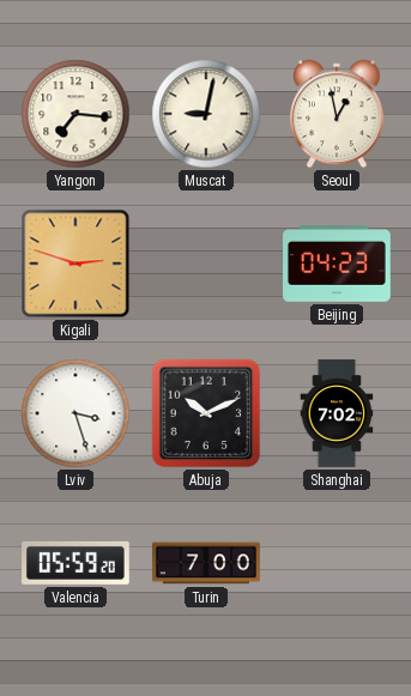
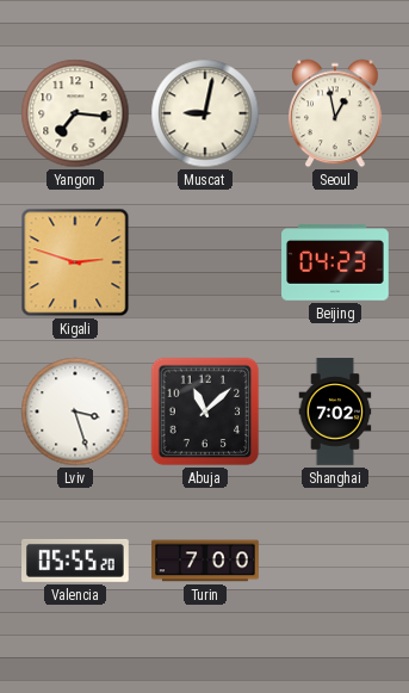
Abuja: 10:11 -> 11:08 (205, 412)
Valencia: 05:59 -> 05:55 (76, 561)
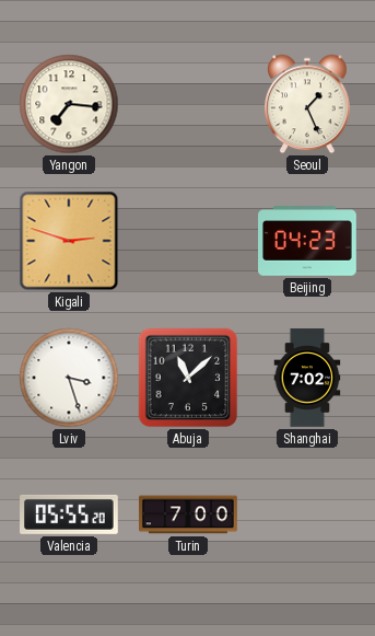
Muscat: 9:02 -> none (205, 113)
Seoul: 12:58 -> 1:26 (307, 104)
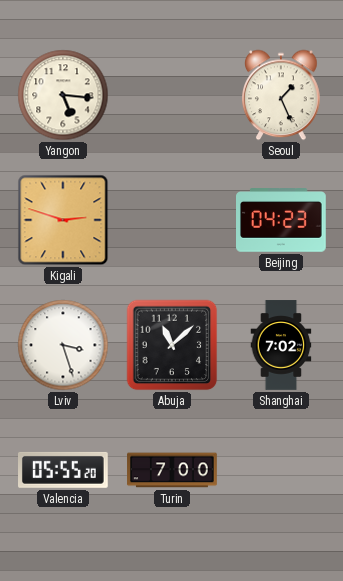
Yangon: 7:16 -> 5:16 (63, 95)
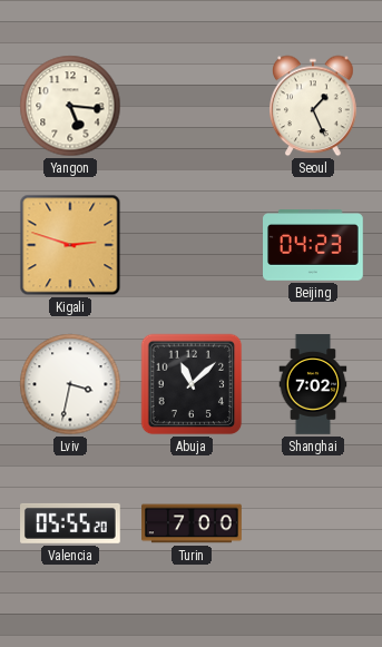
Lviv: 3:27 -> 3:32 (70, 384)
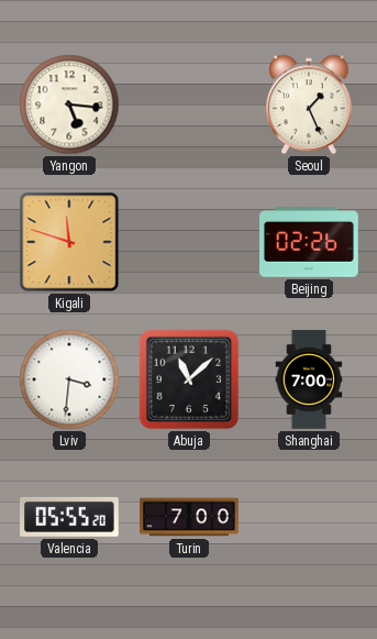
Kigali: 2:48 -> 11:48 (69, 242)
Beijing: 04:23 -> 02:26 (310, 242)
Lviv: 3:32 -> 3:31 (69, 379)
Shanghai: 7:02 -> 7:00 (309, 379)
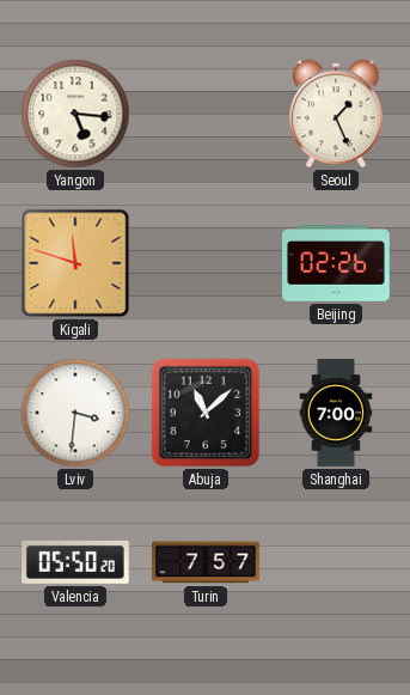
Valencia: 05:55 -> 05:50 (77, 562)
Turin: 7:00 -> 7:57 (206, 562)
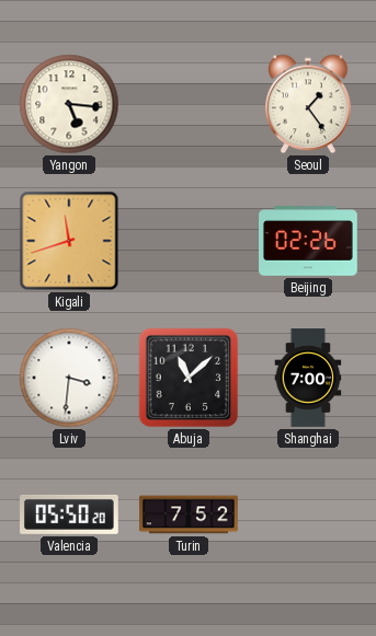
Seoul: 1:26 -> 1:24 (308, 104)
Kigali: 11:48 -> 11:42 (69, 241)
Turin: 7:57 -> 7:52 (189, 514)
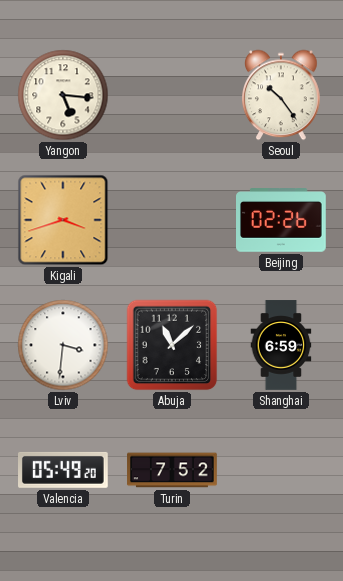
Seoul: 1:24 -> 10:24 (281, 95)
Kigali: 11:42 -> 3:42 (63, 220)
Shanghai: 7:00 -> 6:59 (281, 345)
Valencia: 05:50 -> 05:49 (64, 470)
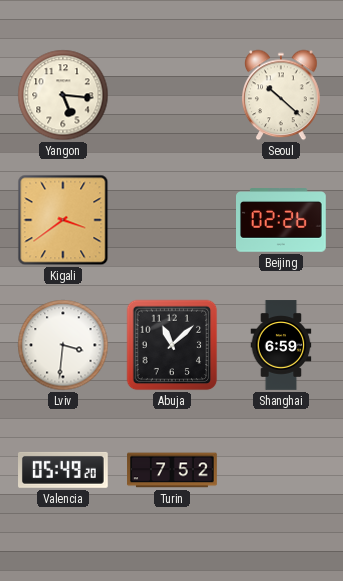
Seoul: 10:24 -> 10:22 (281, 95)
Kigali: 3:42 -> 3:39 (63, 220)
